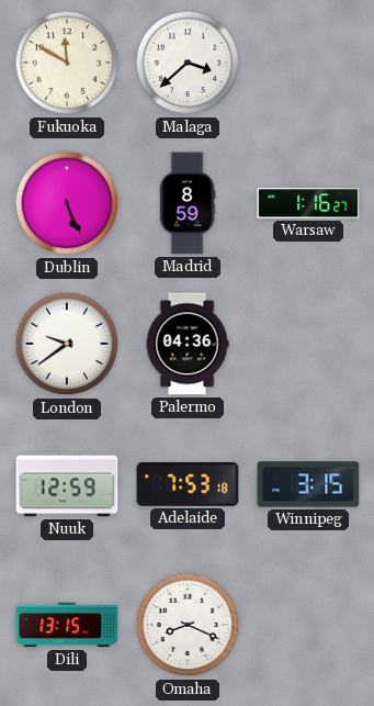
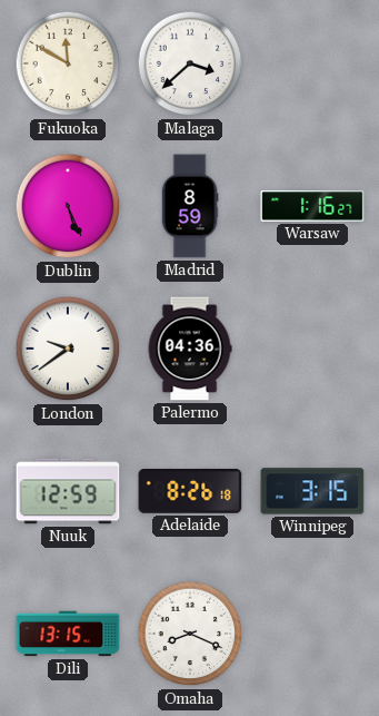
Adelaide: 7:53 -> 8:26 (190, 491)
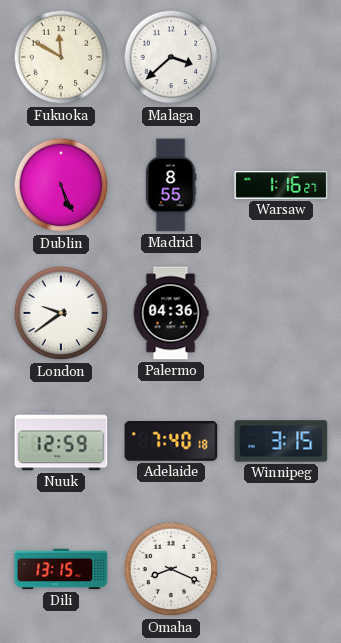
Madrid: 8:59 -> 8:55 (171, 185)
Adelaide: 8:26 -> 7:40 (171, 441)
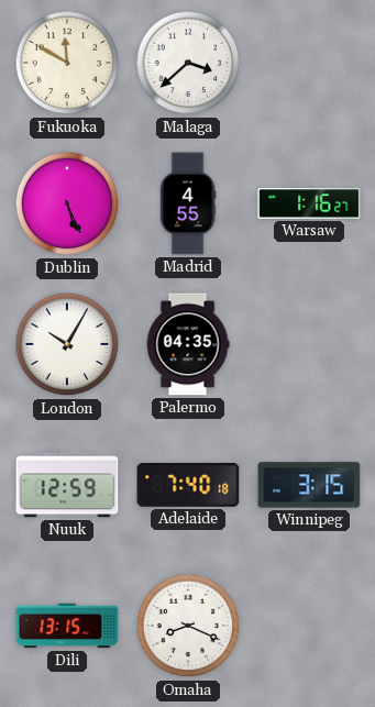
Madrid: 8:55 -> 4:55 (188, 203)
London: 9:39 -> 10:05 (67, 344)
Palermo: 04:36 -> 04:35 (188, 344)
